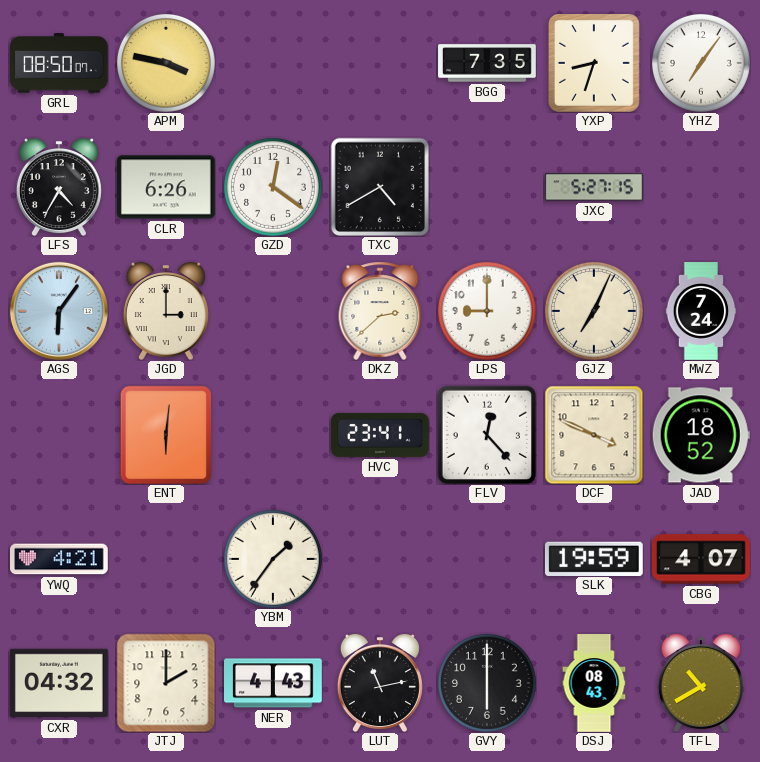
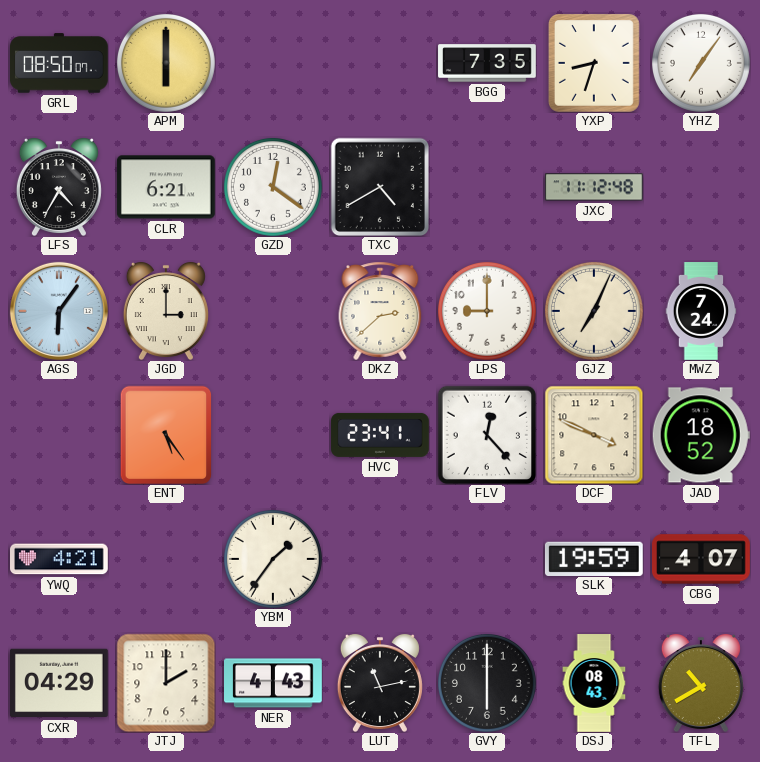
APM: 3:47 -> 6:00 (166, 63)
CLR: 6:26 -> 6:21 (166, 187)
JXC: 5:27 -> 11:12 (595, 187)
ENT: 6:01 -> 5:24 (166, 435)
CXR: 04:32 -> 04:29 (60, 683)
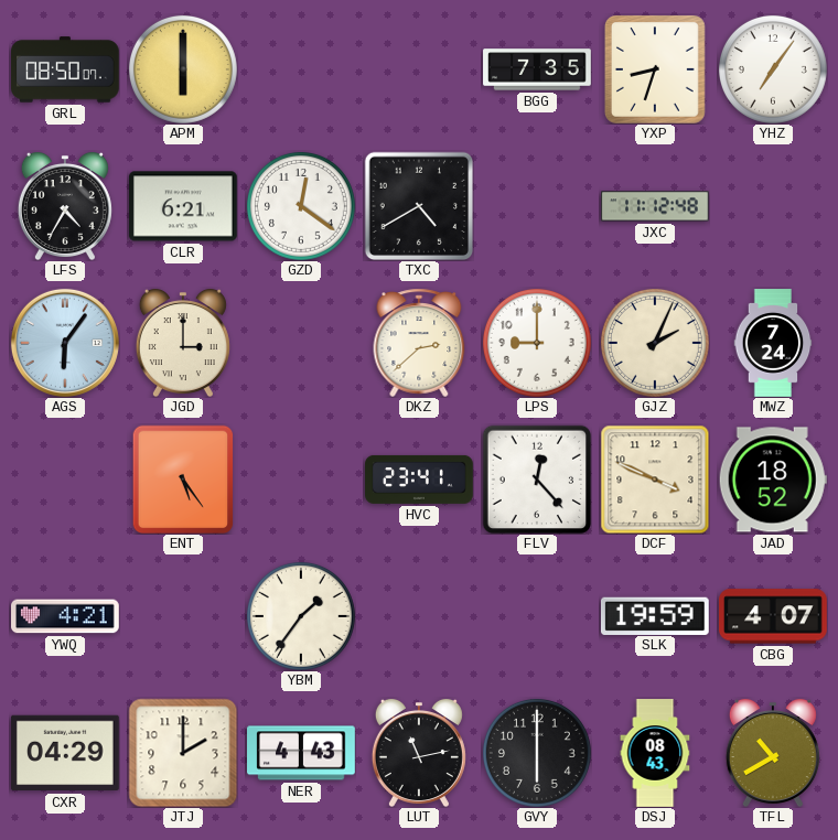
GJZ: 7:04 -> 2:04 (655, 343)
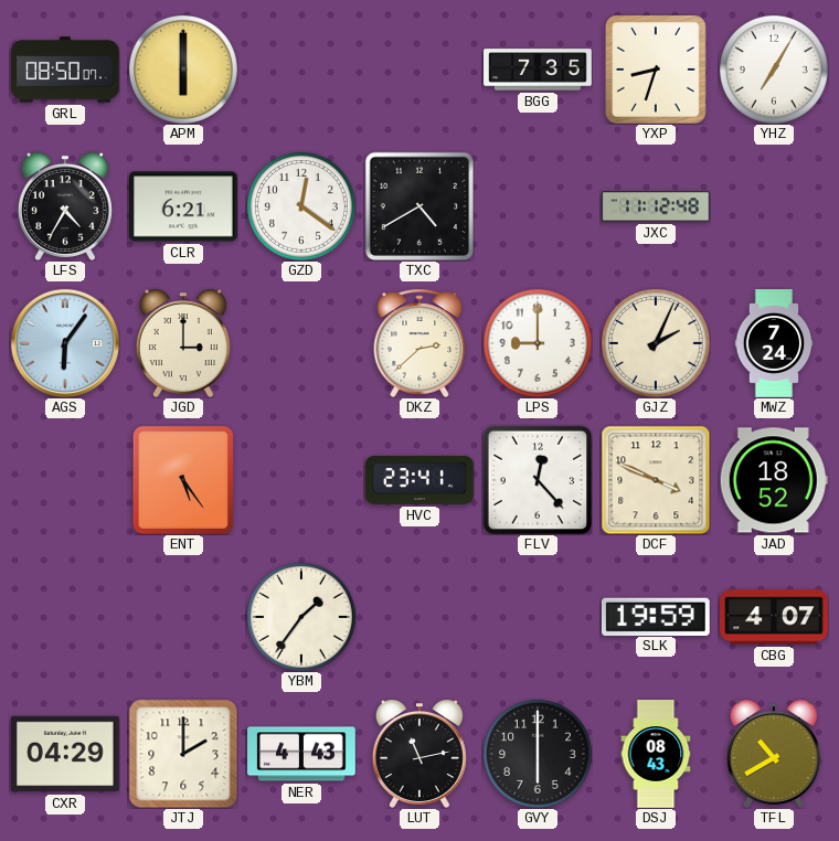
YHZ: 7:06 -> 7:05 (774, 70)
YWQ: 4:21 -> none (66, 616)
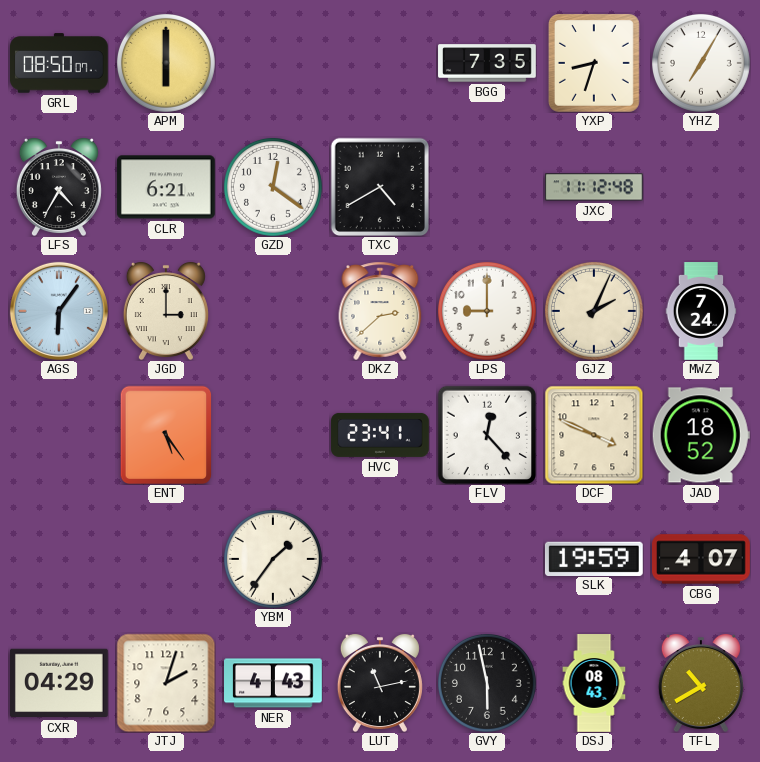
JTJ: 2:00 -> 2:03 (166, 683)
GVY: 6:00 -> 5:58 (487, 683)
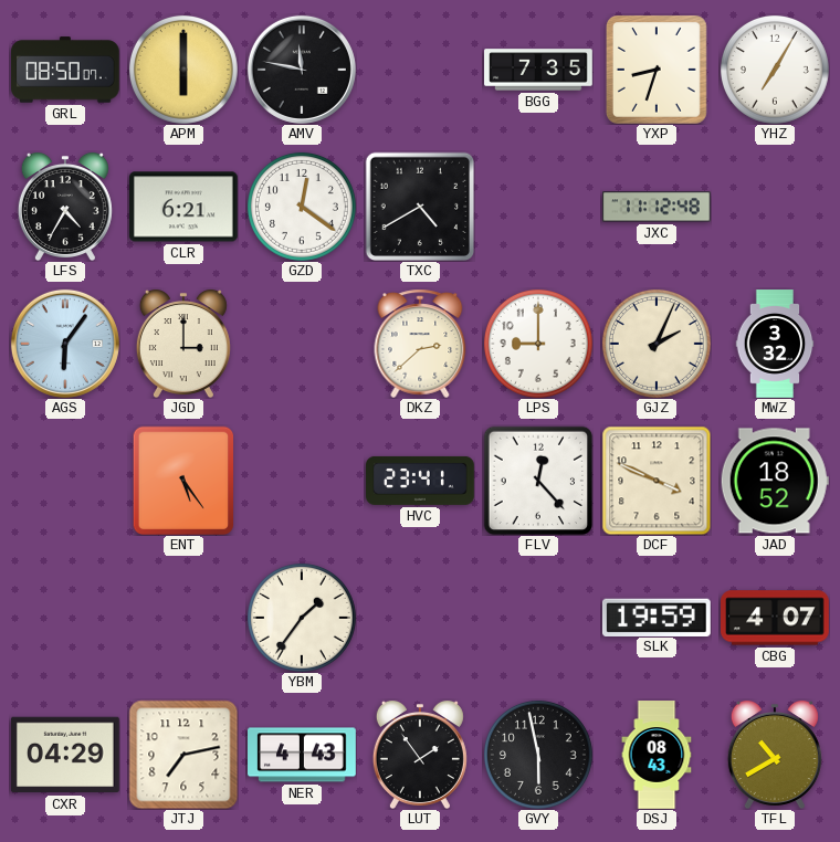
AMV: none -> 11:47 (302, 70)
MWZ: 7:24 -> 3:32 (775, 344)
JTJ: 2:03 -> 7:13 (183, 755)
LUT: 11:13 -> 1:54 (420, 755)
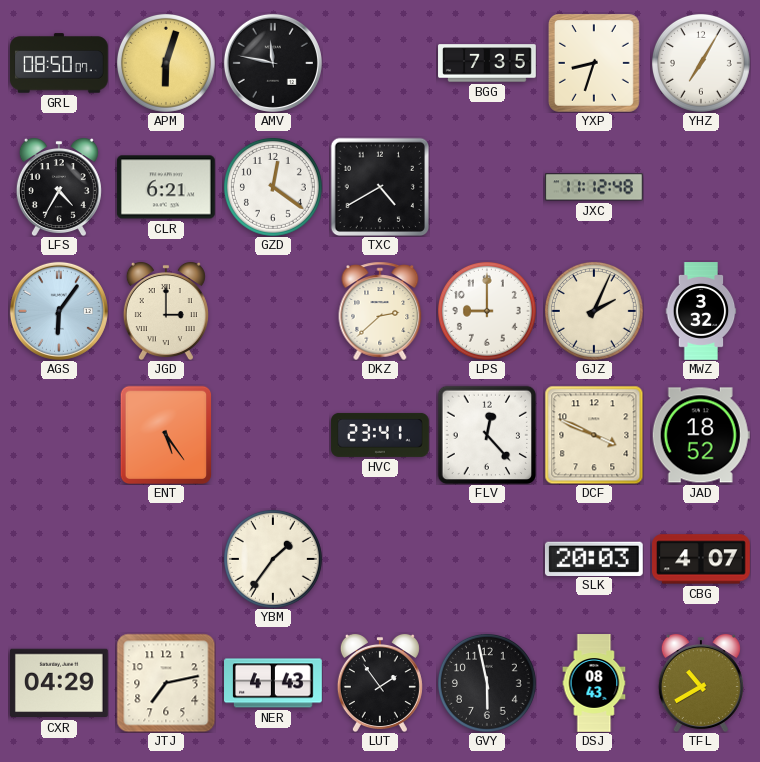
APM: 6:00 -> 6:03 (166, 63)
SLK: 19:59 -> 20:03 (594, 558)
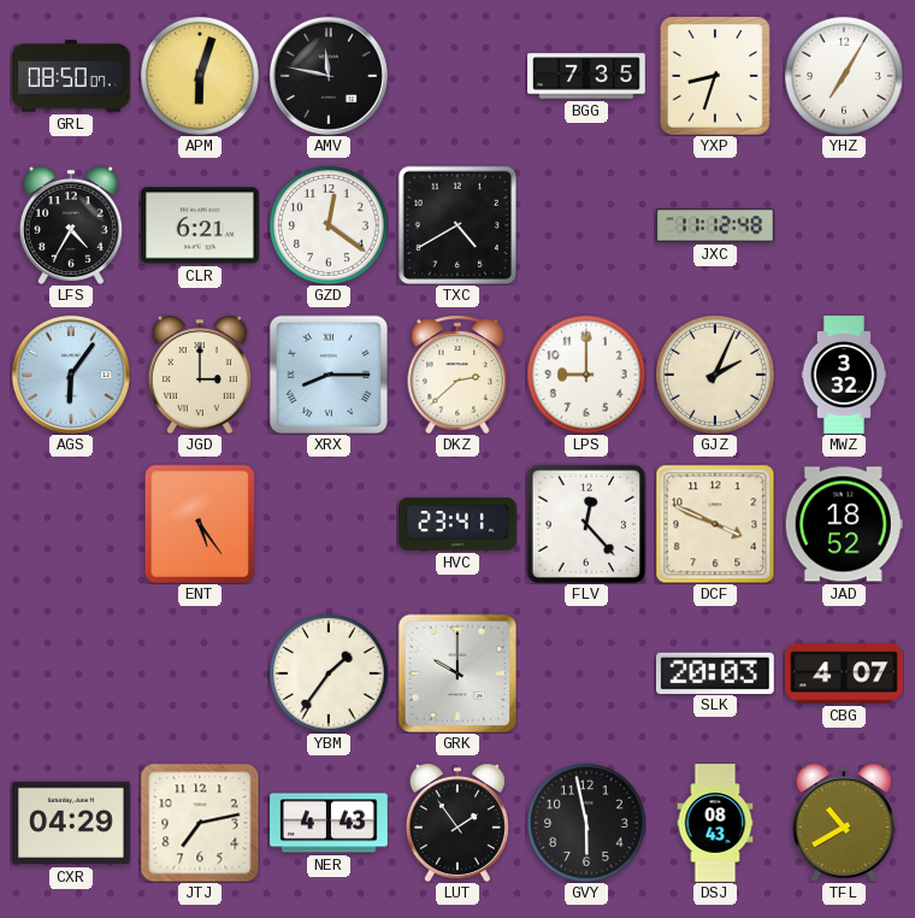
XRX: none -> 8:15 (329, 375)
GRK: none -> 10:00 (457, 673)
